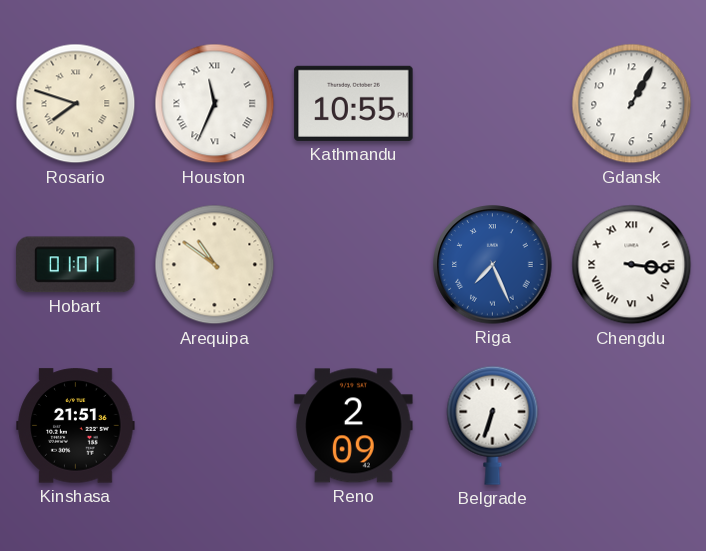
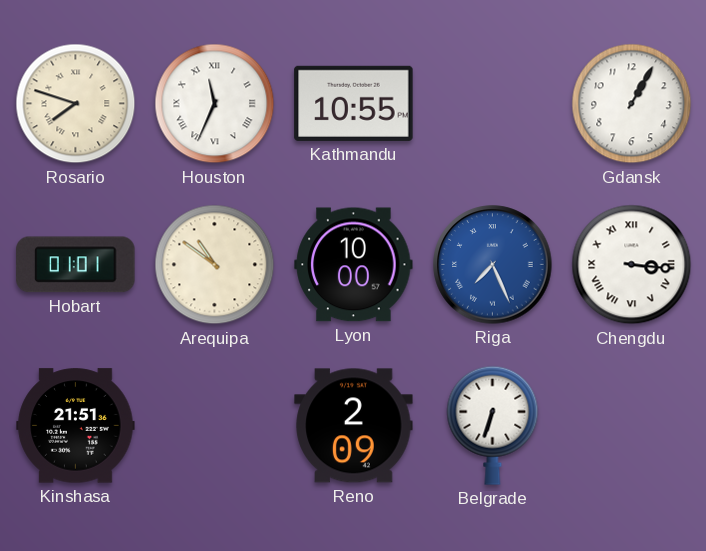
Lyon: none -> 10:00 (354, 265)
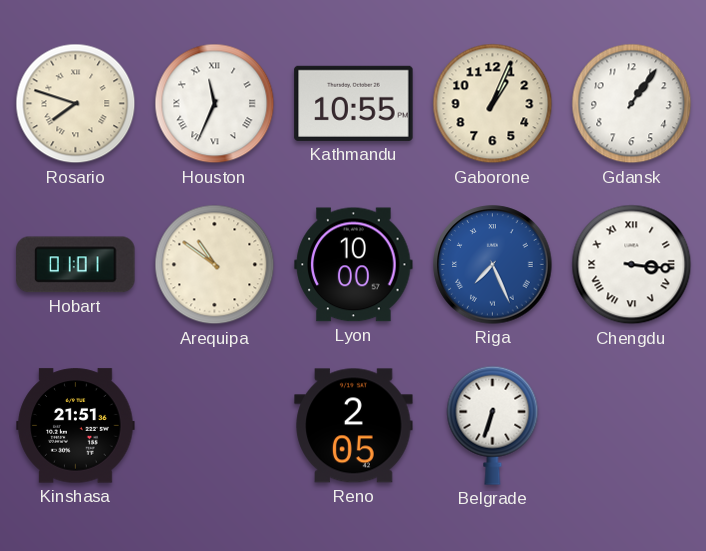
Gaborone: none -> 1:04 (493, 104)
Gdansk: 1:05 -> 1:06 (632, 104)
Reno: 2:09 -> 2:05 (354, 426)
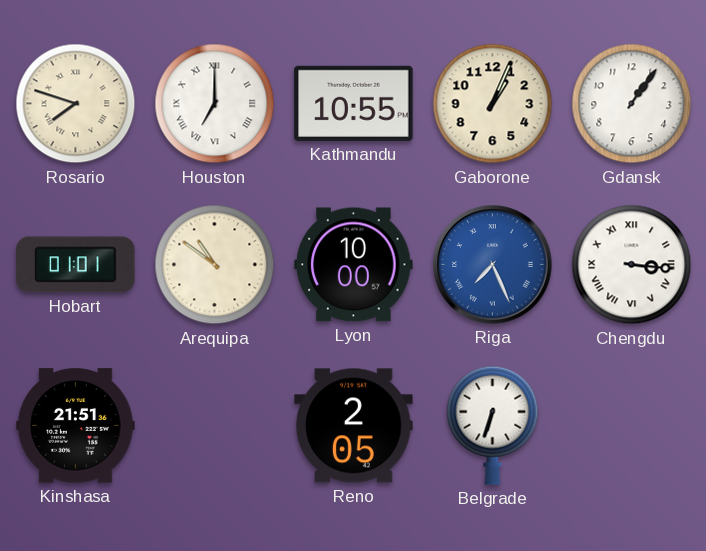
Houston: 11:34 -> 7:00 (215, 104)
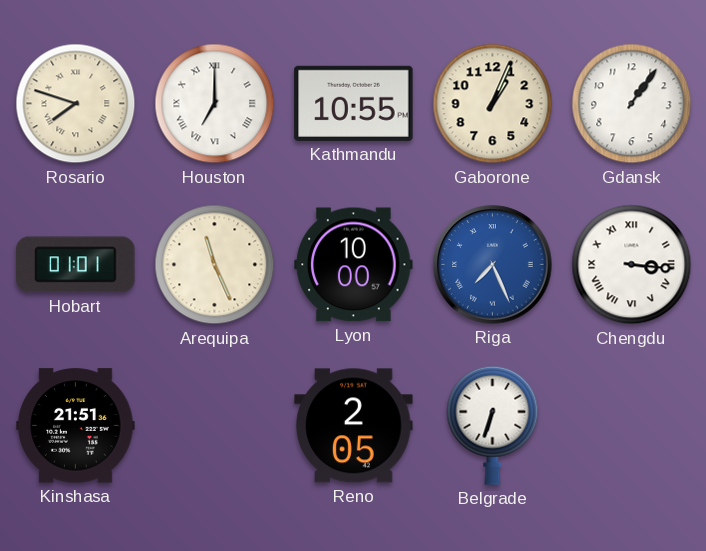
Arequipa: 10:51 -> 11:26 (215, 265)
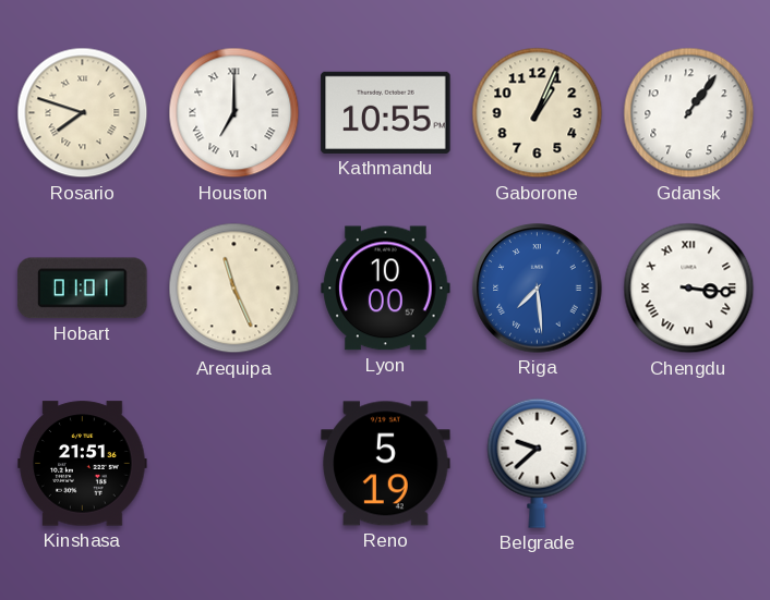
Riga: 7:26 -> 7:29 (538, 289)
Reno: 2:05 -> 5:19 (386, 464)
Belgrade: 6:33 -> 9:38 (538, 463)
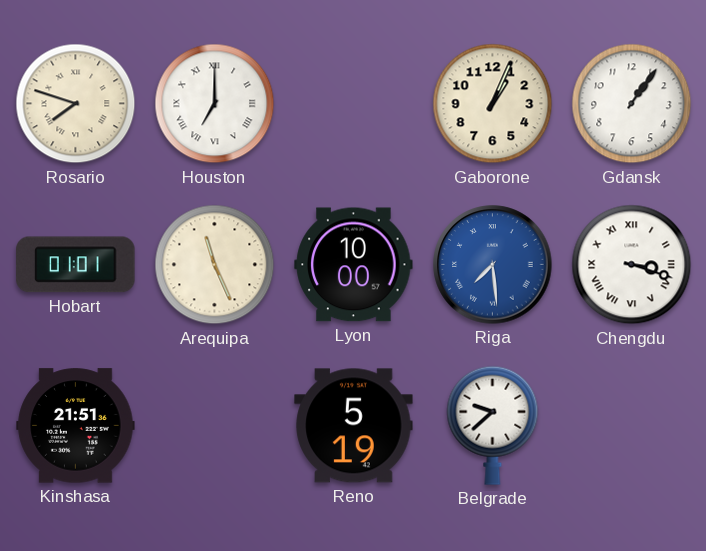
Kathmandu: 10:55 -> none (386, 112)
Chengdu: 3:16 -> 3:18 (632, 265)
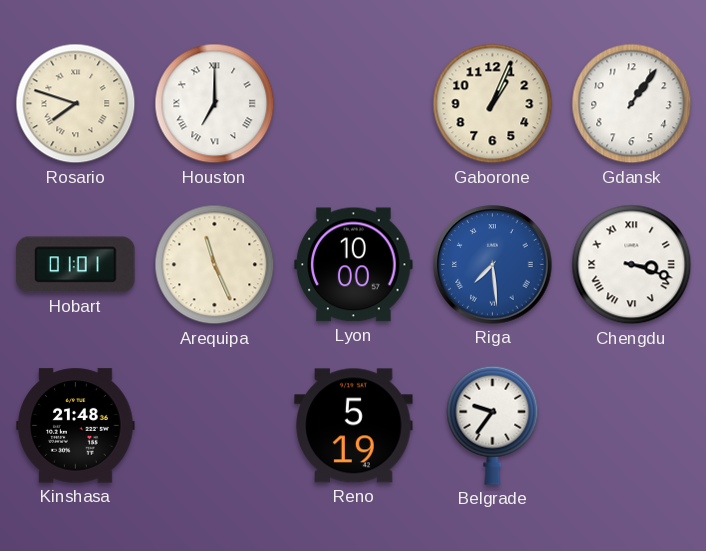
Kinshasa: 21:51 -> 21:48 (76, 426)
Belgrade: 9:38 -> 9:36 (493, 425)
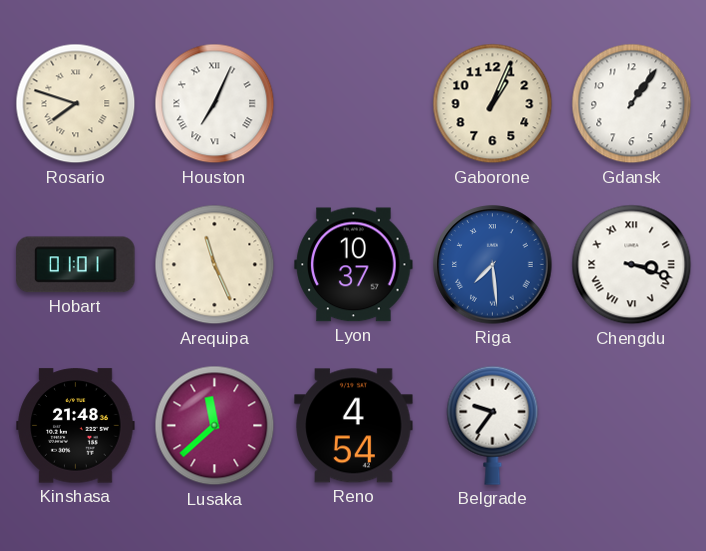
Houston: 7:00 -> 7:04 (215, 104)
Lyon: 10:00 -> 10:37 (354, 265)
Lusaka: none -> 11:38 (215, 426)
Reno: 5:19 -> 4:54 (354, 426)
